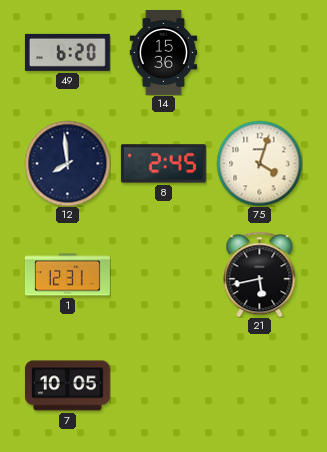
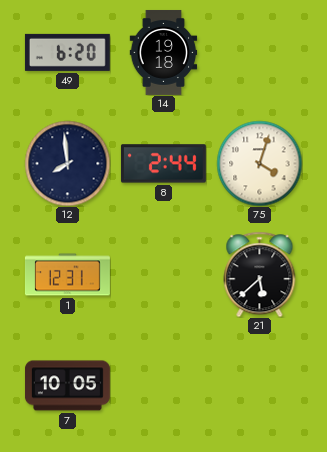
14: 15:36 -> 19:18 (164, 52)
8: 2:45 -> 2:44 (163, 164)
21: 5:43 -> 5:38 (260, 274)
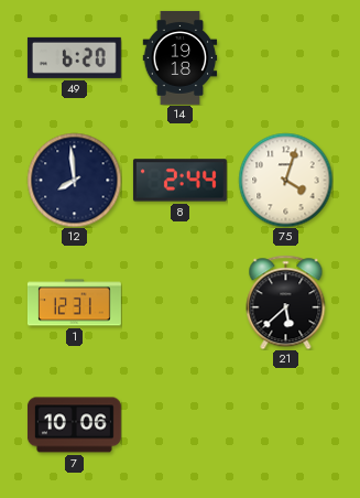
7: 10:05 -> 10:06 (74, 425)
